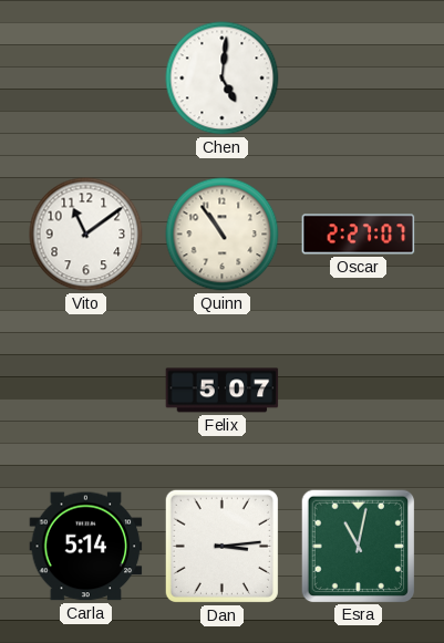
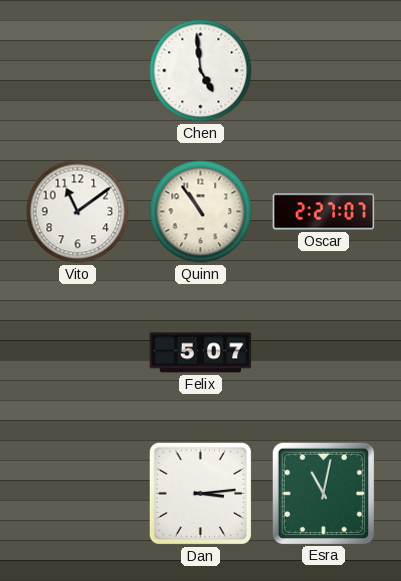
Chen: 5:01 -> 4:59 (201, 71)
Carla: 5:14 -> none (86, 547)
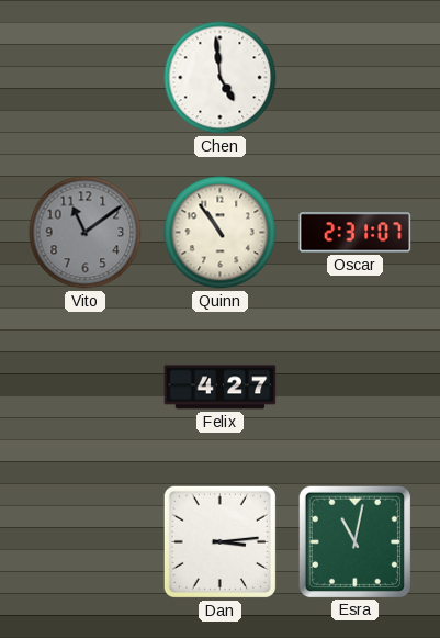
Vito dial: white -> grey (86, 233)
Oscar: 2:27 -> 2:31 (356, 233)
Felix: 5:07 -> 4:27 (221, 388)
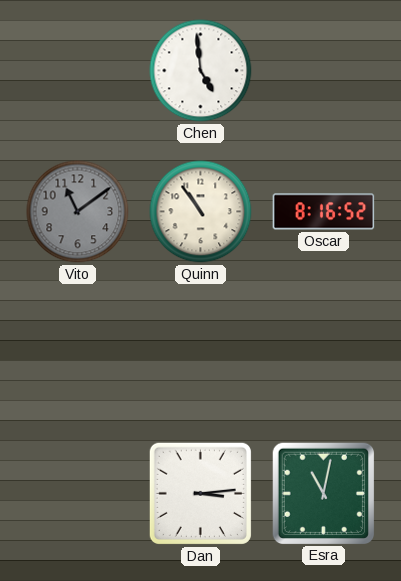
Oscar: 2:31 -> 8:16 (324, 212)
Felix: 4:27 -> none (221, 388)
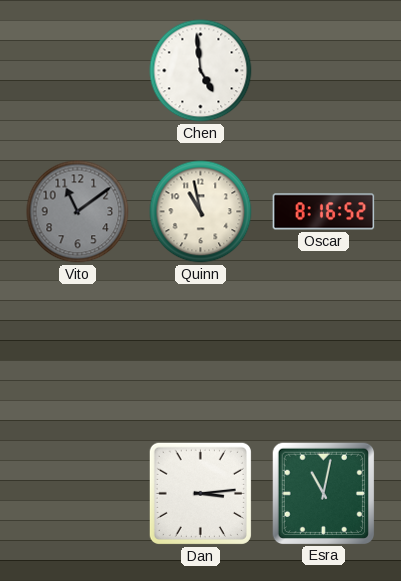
Quinn: 10:54 -> 10:58 (201, 212)
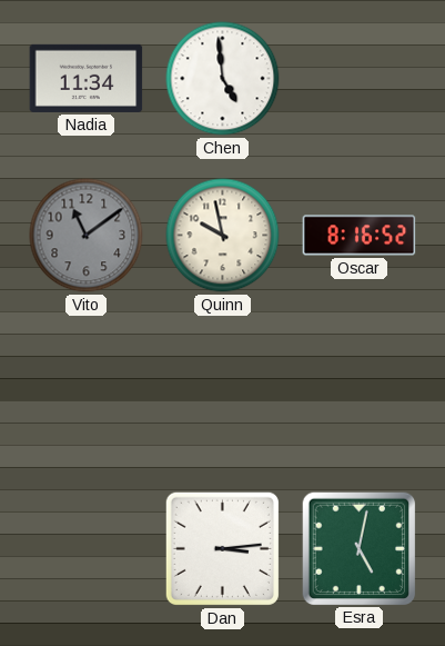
Nadia: none -> 11:34 (87, 78)
Quinn: 10:58 -> 9:58 (223, 236)
Esra: 11:02 -> 5:02 (358, 548)
